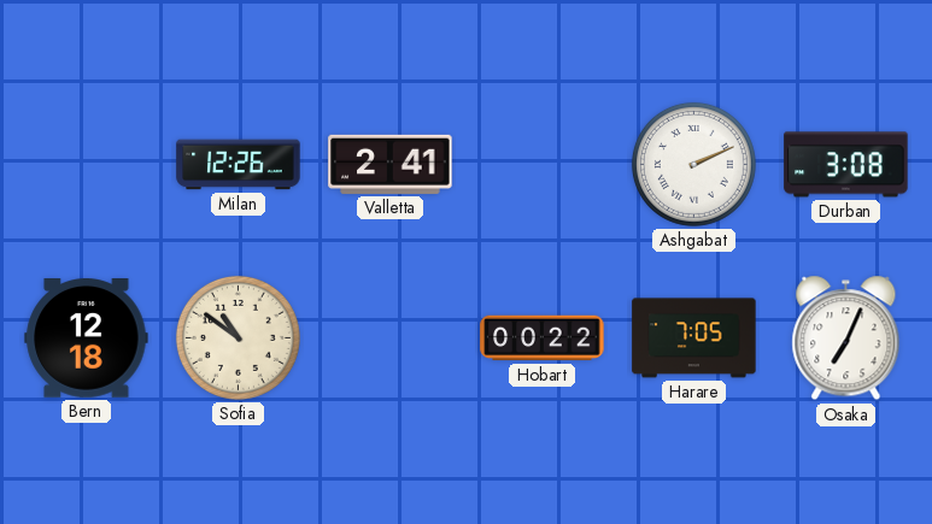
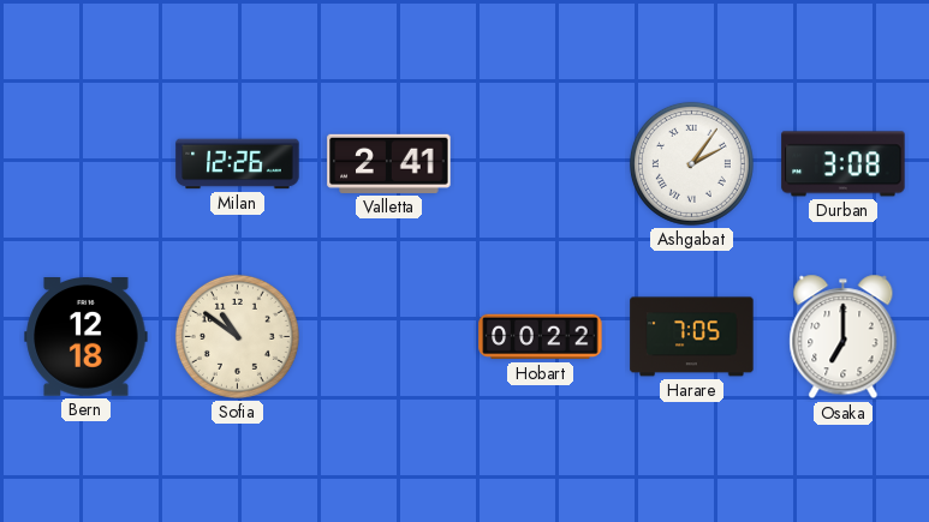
Ashgabat: 2:11 -> 2:06 (691, 163)
Osaka: 7:04 -> 7:00 (844, 337)
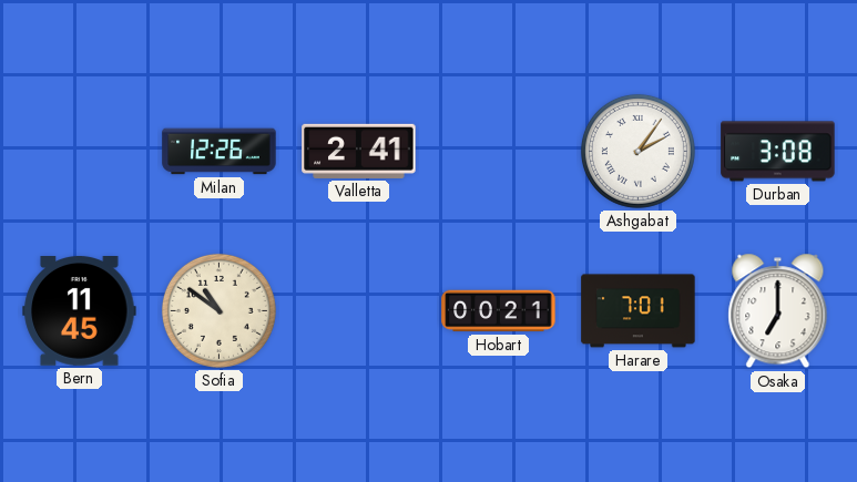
Bern: 12:18 -> 11:45 (80, 311)
Hobart: 00:22 -> 00:21 (499, 311)
Harare: 7:05 -> 7:01 (639, 311)
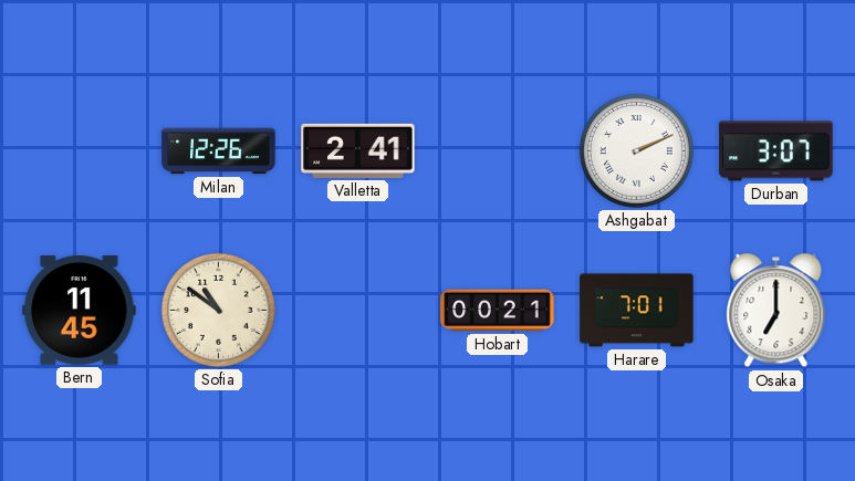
Ashgabat: 2:06 -> 2:11 (636, 150)
Durban: 3:08 -> 3:07 (776, 151)
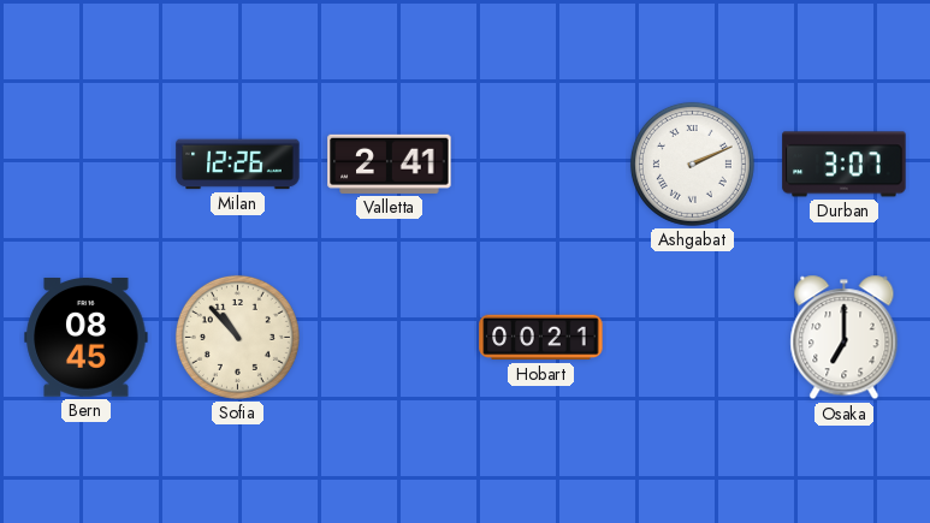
Bern: 11:45 -> 08:45 (87, 338)
Sofia: 10:51 -> 10:53 (237, 337)
Harare: 7:01 -> none (637, 311)
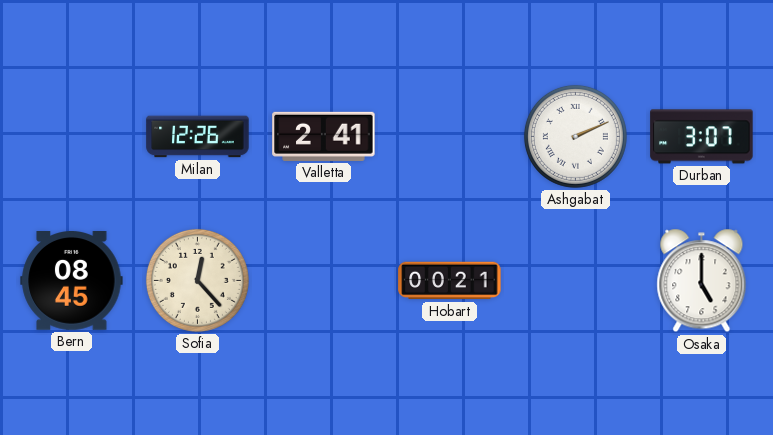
Sofia: 10:53 -> 12:23 (197, 280)
Osaka: 7:00 -> 5:00 (702, 281)
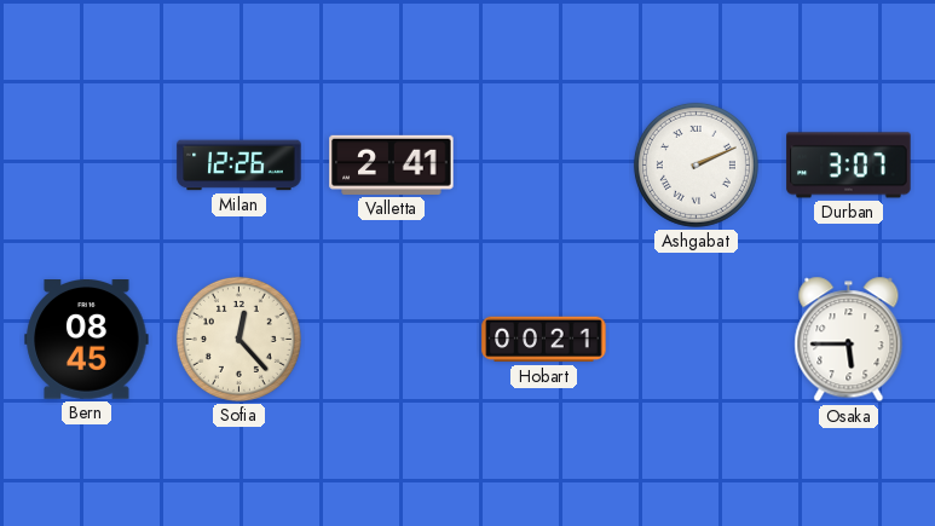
Osaka: 5:00 -> 5:45 (849, 340)
